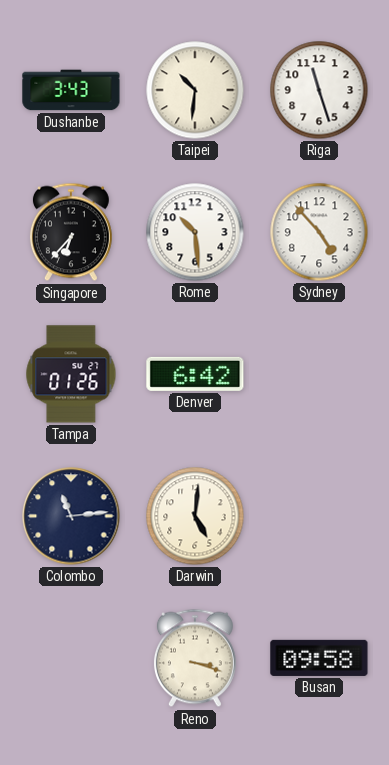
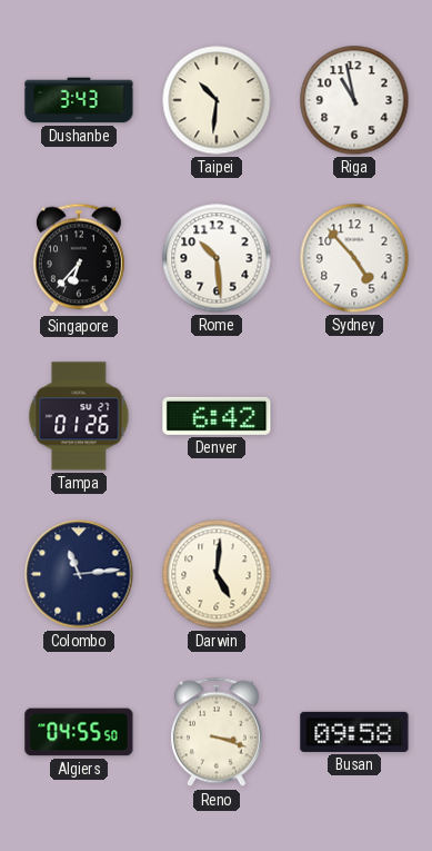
Riga: 11:27 -> 10:58 (354, 100)
Algiers: none -> 04:55 (79, 732)
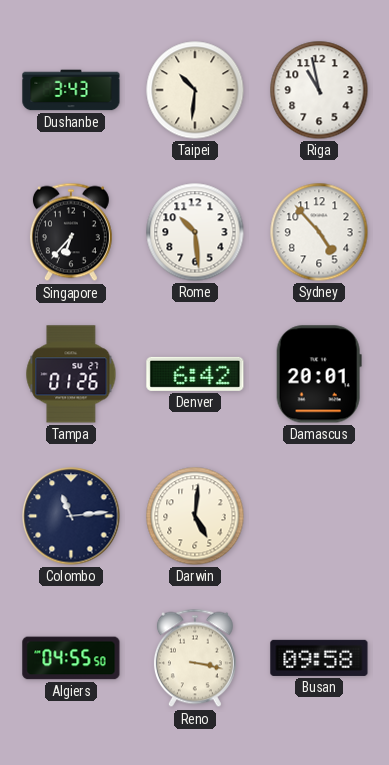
Damascus: none -> 20:01 (319, 374)
Reno: 3:18 -> 3:17 (195, 658)
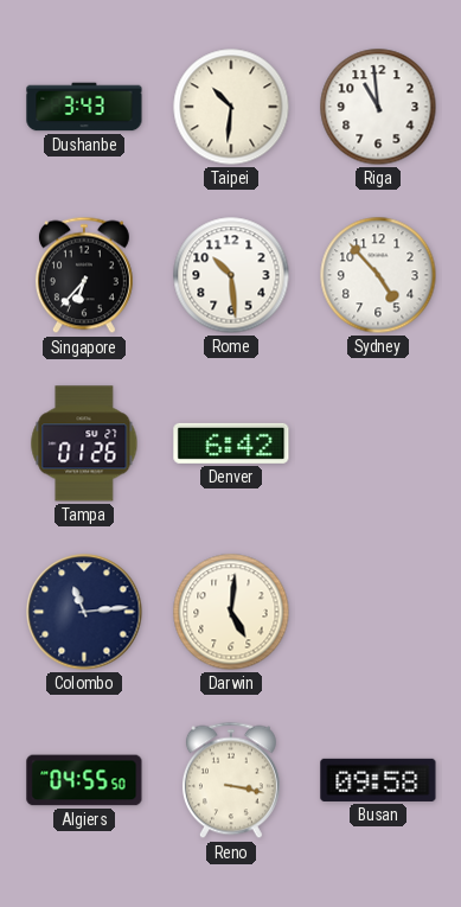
Riga: 10:58 -> 10:59 (378, 107)
Damascus: 20:01 -> none (319, 374)
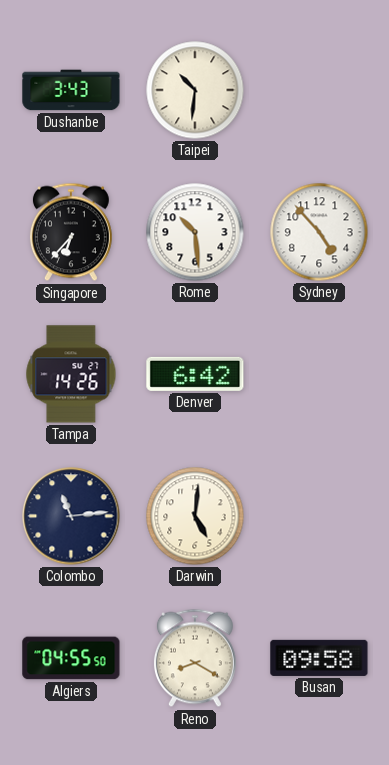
Riga: 10:59 -> none (378, 107)
Tampa: 01:26 -> 14:26 (71, 374)
Reno: 3:17 -> 8:20 (195, 658)
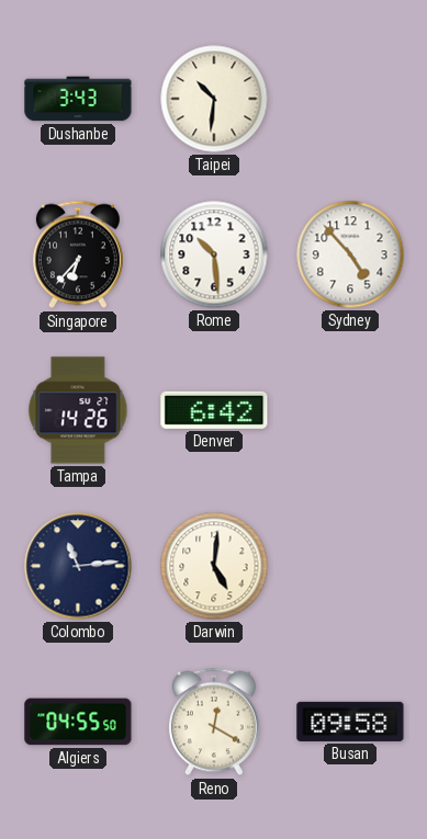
Reno: 8:20 -> 12:20 (214, 722)
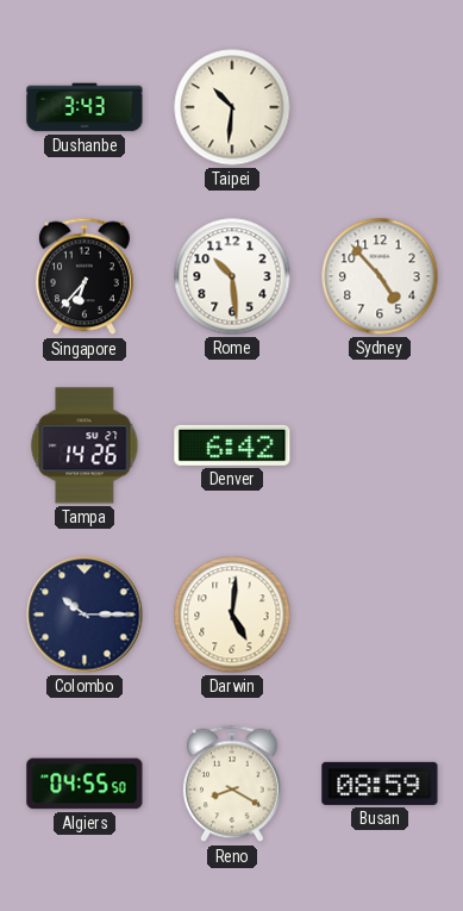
Colombo: 11:14 -> 10:15 (85, 614)
Reno: 12:20 -> 8:20 (232, 784)
Busan: 09:58 -> 08:59 (380, 784)
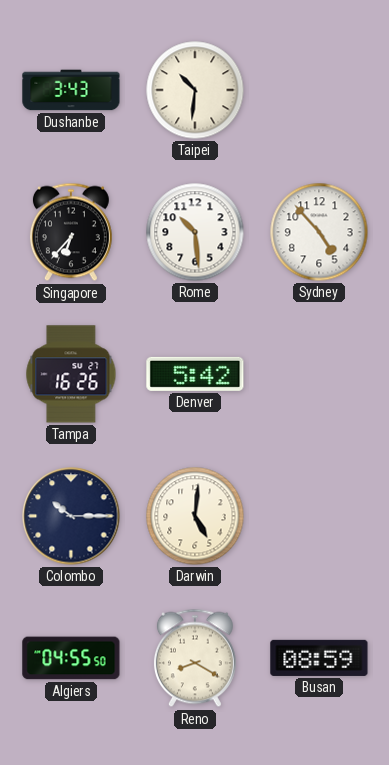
Tampa: 14:26 -> 16:26 (71, 374)
Denver: 6:42 -> 5:42 (195, 374)
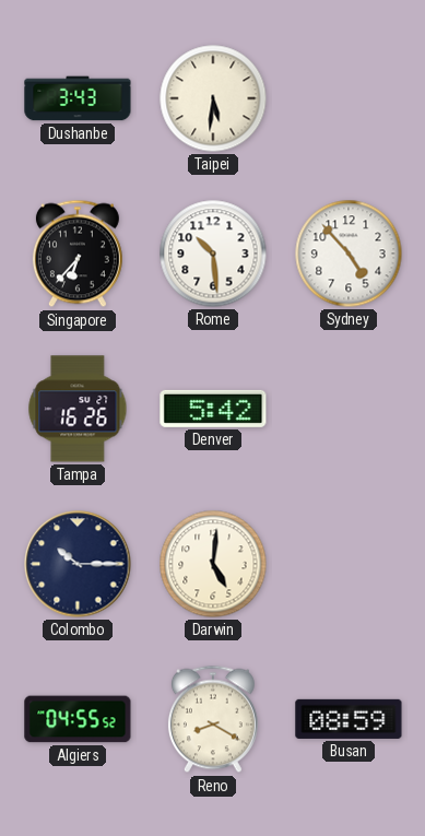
Taipei: 10:31 -> 5:31 (213, 98)
Algiers: 04:55:50 -> 04:55:52 (78, 719)
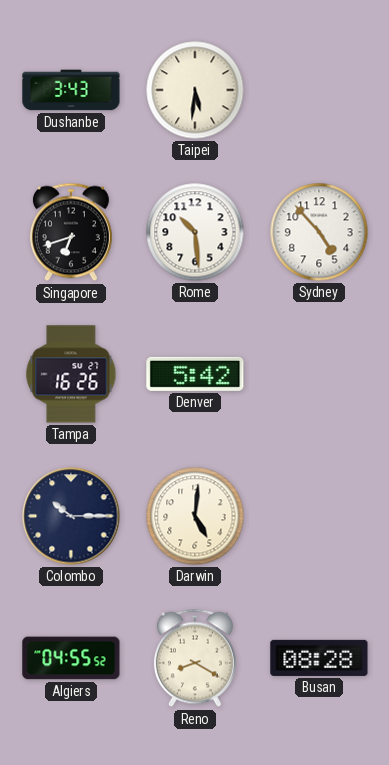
Singapore: 6:37 -> 6:42 (71, 232)
Busan: 08:59 -> 08:28 (319, 658)
